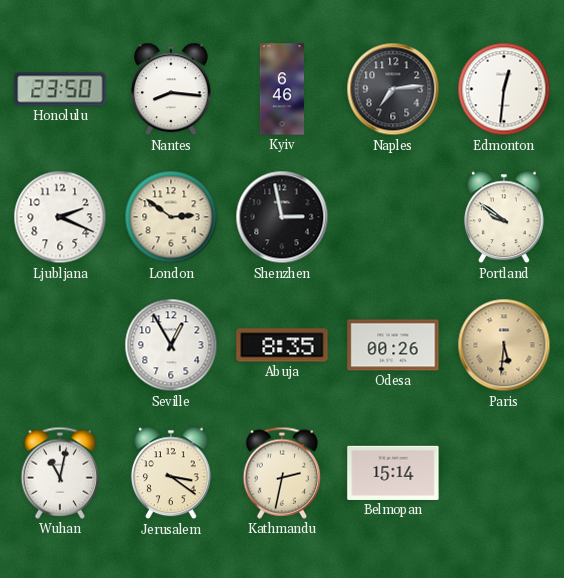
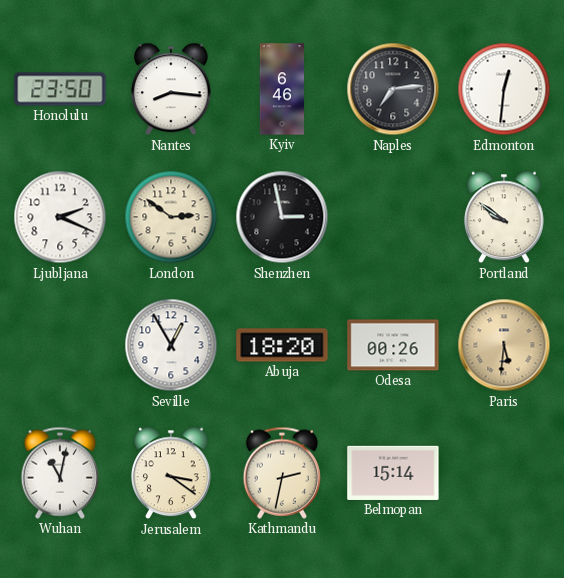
Abuja: 8:35 -> 18:20 (282, 345)
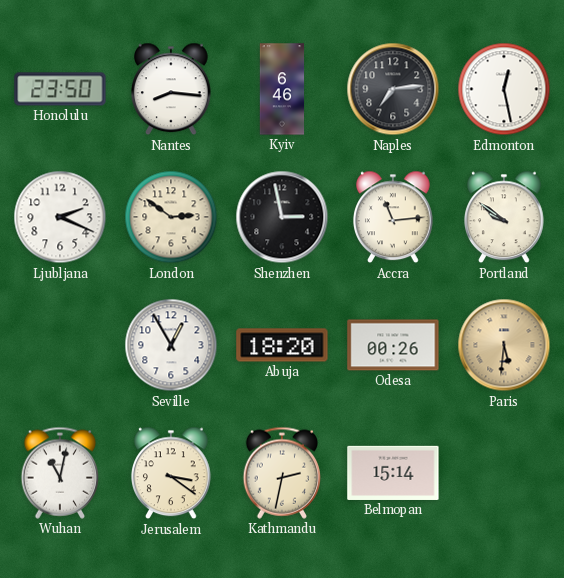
Edmonton: 12:31 -> 12:28 (504, 89)
Accra: none -> 11:14 (394, 217)
